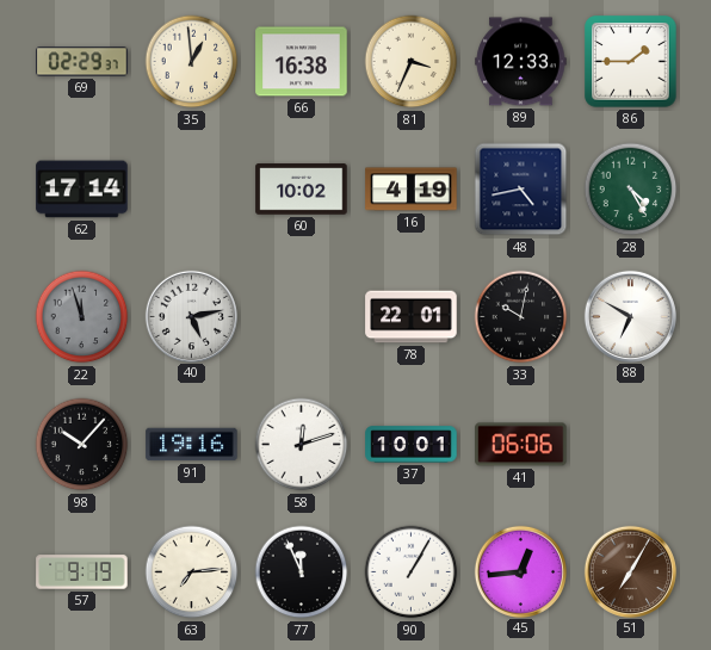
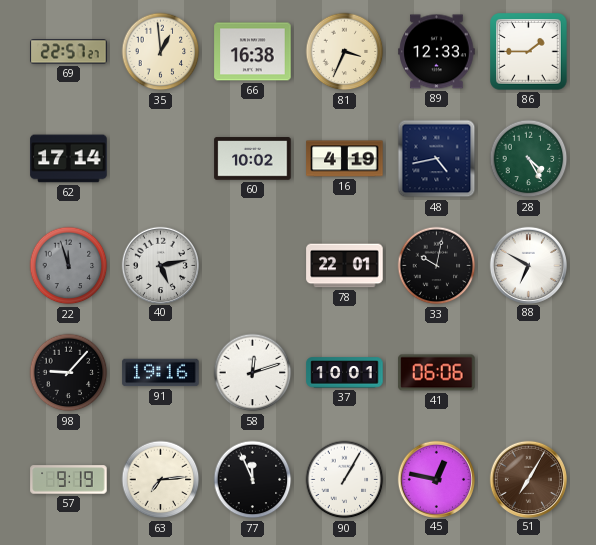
69: 02:29 -> 22:57 (69, 52)
98: 10:07 -> 9:07 (69, 373)
45: 12:44 -> 12:47 (436, 479)
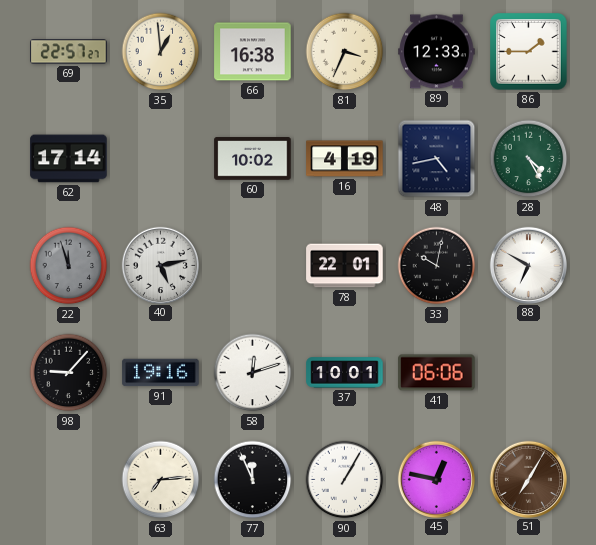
57: 9:19 -> none (69, 480)
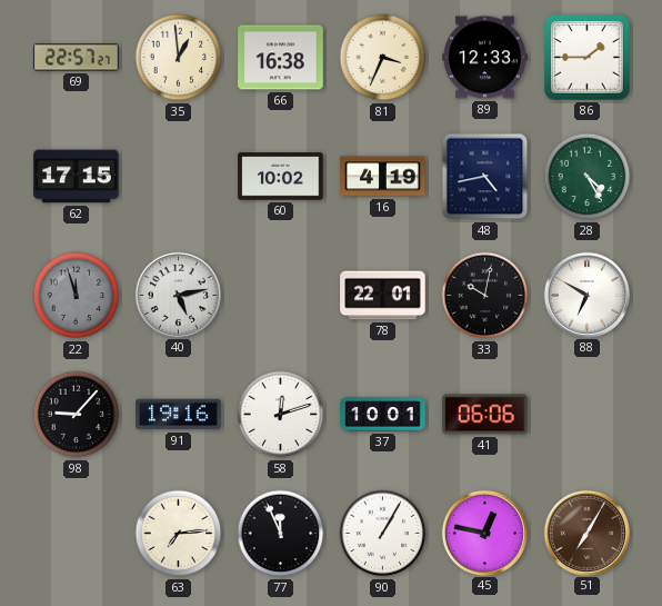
62: 17:14 -> 17:15 (77, 177)
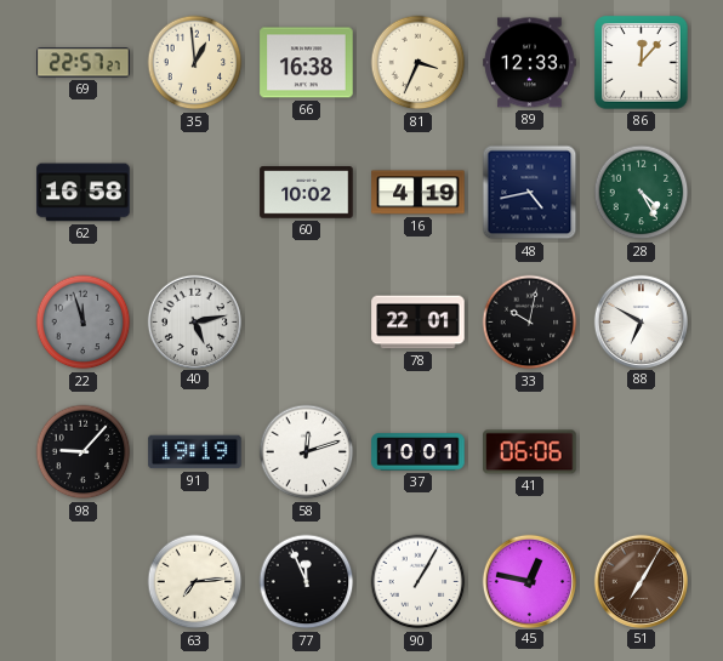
86: 1:45 -> 12:07 (642, 63)
62: 17:15 -> 16:58 (84, 193)
91: 19:16 -> 19:19 (195, 452)
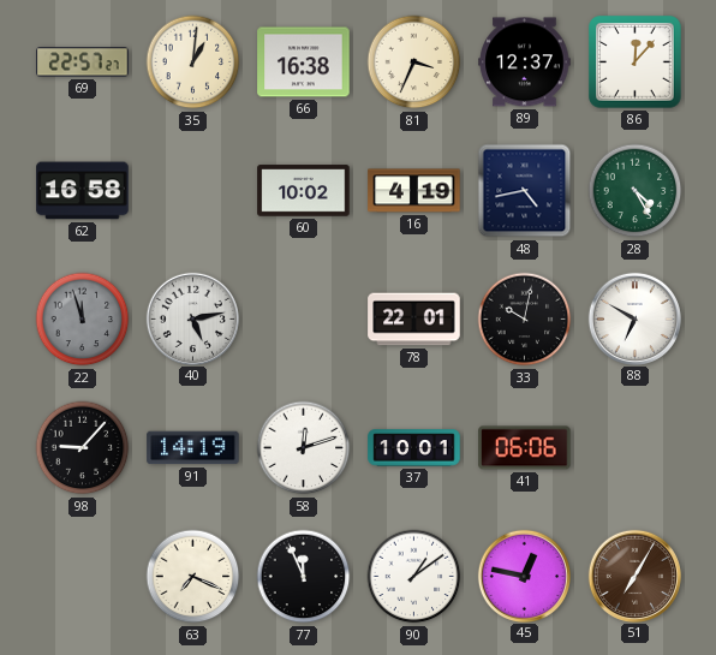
35: 12:59 -> 1:01 (193, 62)
89: 12:33 -> 12:37 (525, 62)
91: 19:19 -> 14:19 (193, 448)
63: 7:14 -> 7:19 (193, 577)
90: 1:05 -> 1:09 (414, 577)
